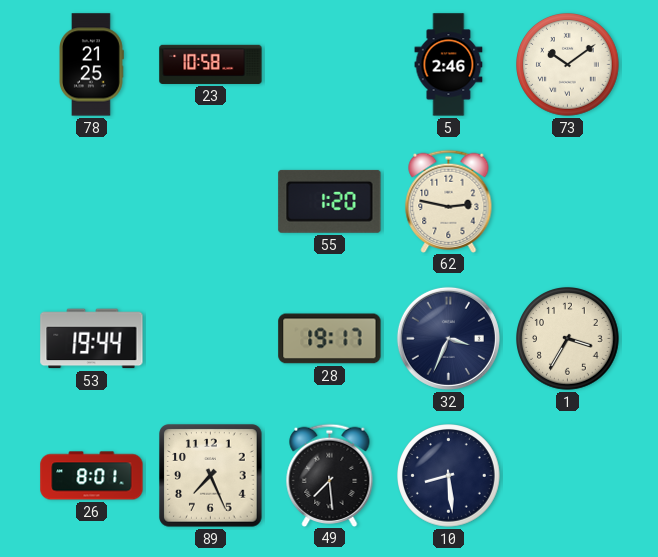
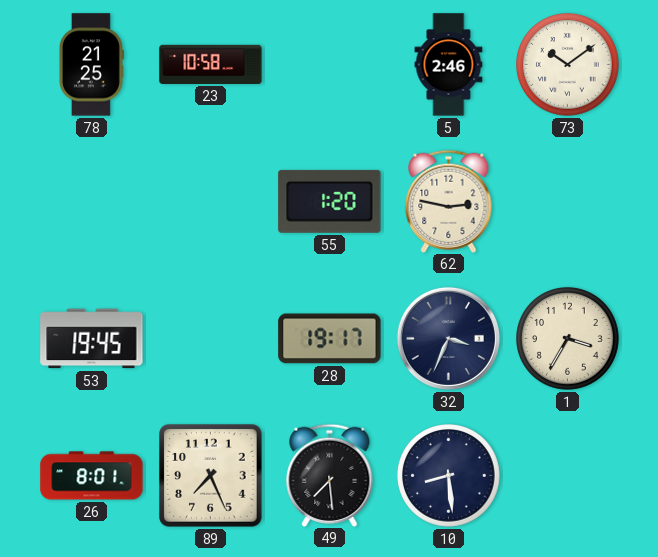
53: 19:44 -> 19:45 (92, 339)
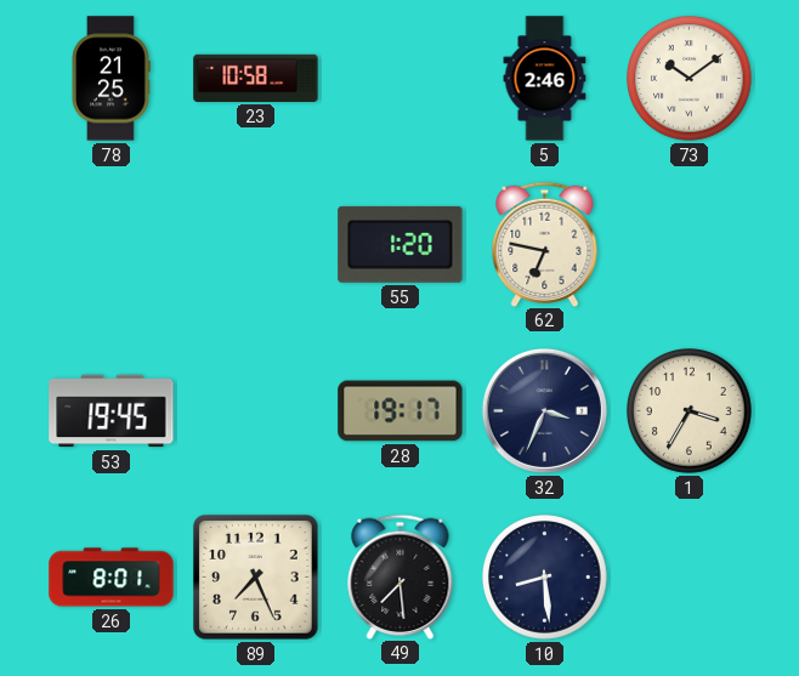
62: 2:47 -> 6:47 (545, 244)
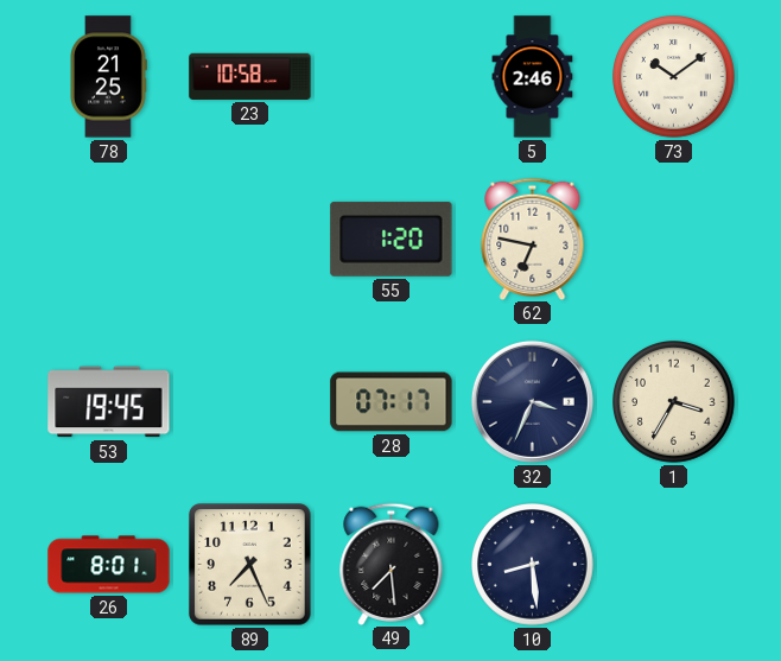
28: 19:17 -> 07:17 (392, 402)
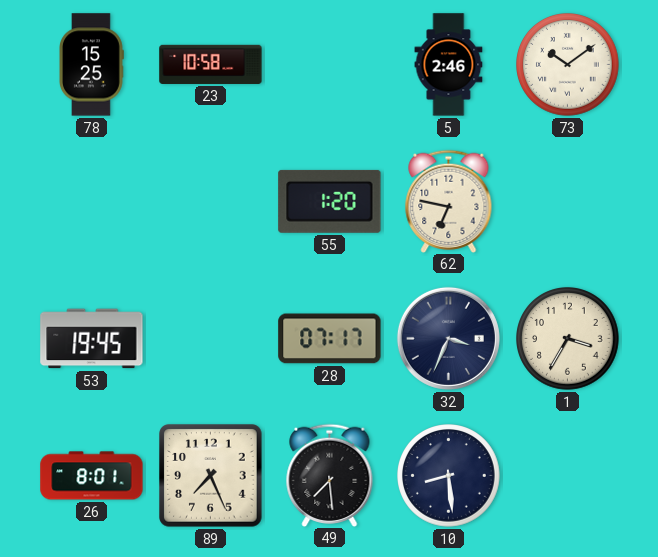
78: 21:25 -> 15:25 (92, 65)
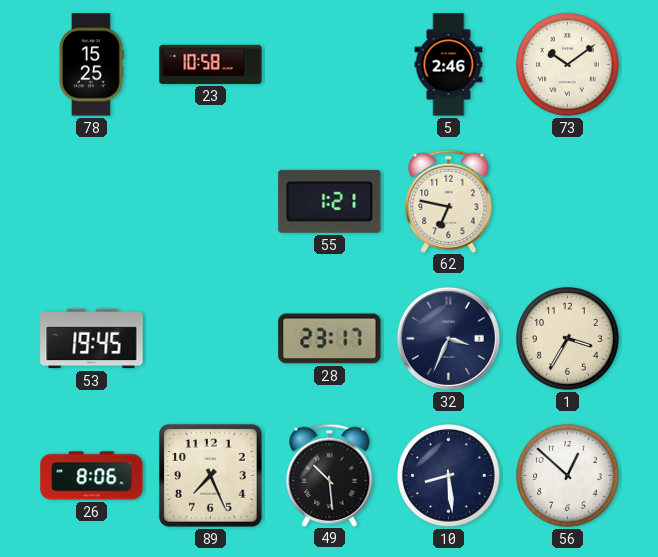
55: 1:20 -> 1:21 (330, 201)
28: 07:17 -> 23:17 (330, 339)
26: 8:01 -> 8:06 (92, 476)
49: 7:29 -> 10:29 (330, 475)
56: none -> 12:52 (568, 476)
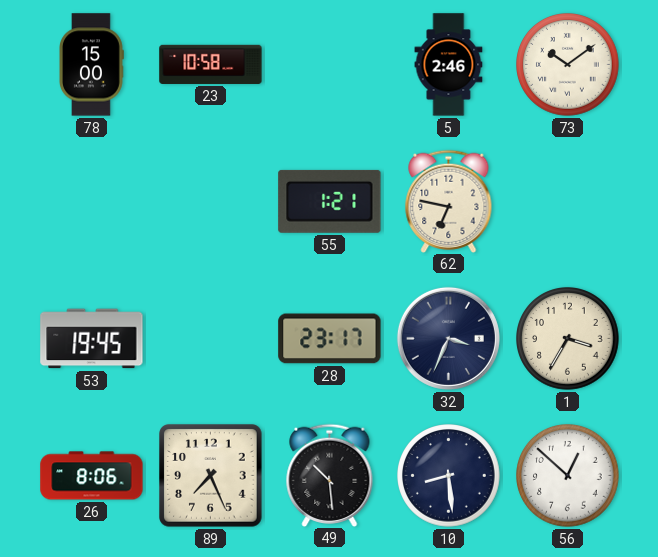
78: 15:25 -> 15:00 (92, 65)
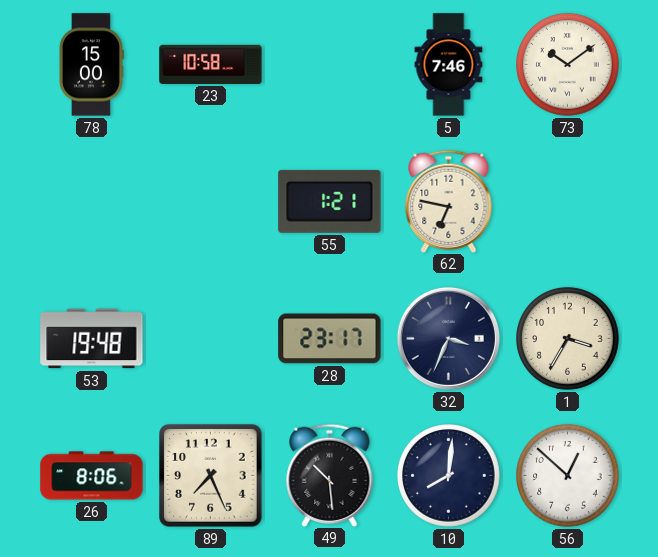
5: 2:46 -> 7:46 (449, 65)
53: 19:45 -> 19:48 (92, 339)
10: 8:29 -> 8:01 (449, 476)
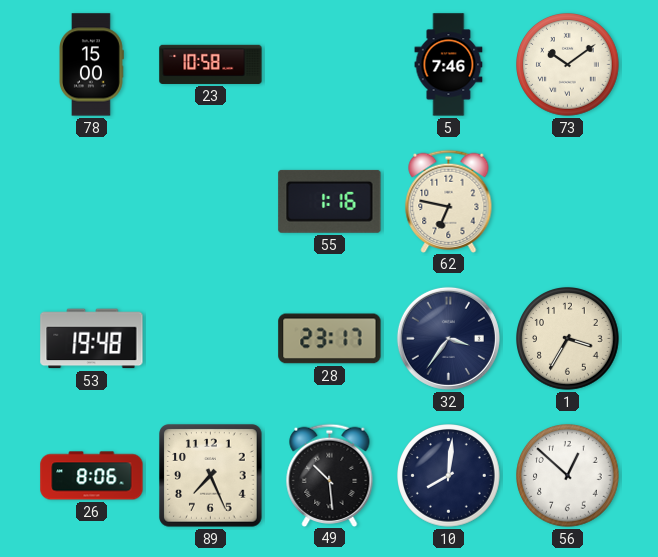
55: 1:21 -> 1:16 (330, 201)
32: 3:34 -> 3:36 (448, 338)
